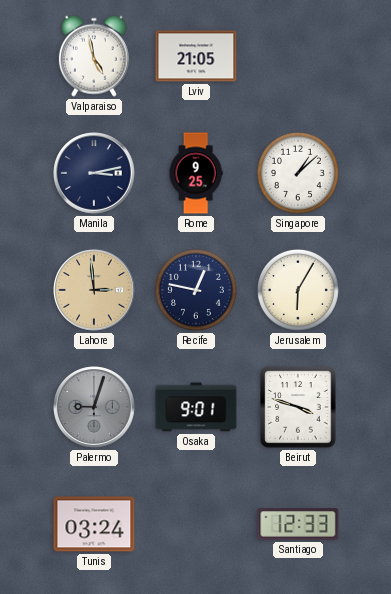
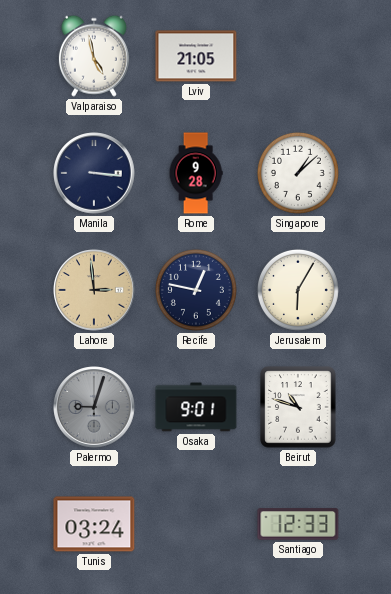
Manila: 3:13 -> 3:16 (94, 173)
Rome: 9:25 -> 9:28 (196, 173)
Beirut: 3:48 -> 10:48 (298, 407)
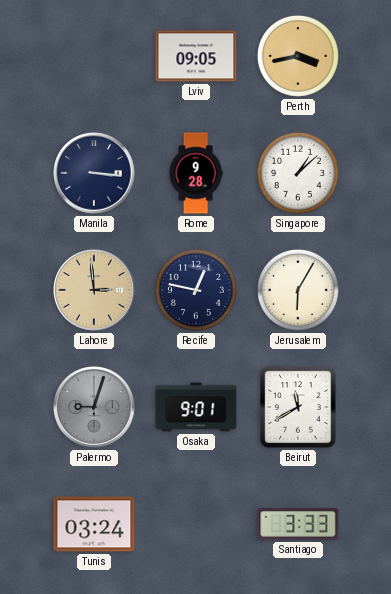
Valparaiso: 4:58 -> none (94, 56)
Lviv: 21:05 -> 09:05 (196, 56)
Perth: none -> 3:43 (298, 56)
Beirut: 10:48 -> 11:40 (298, 407)
Santiago: 12:33 -> 3:33 (298, 524)
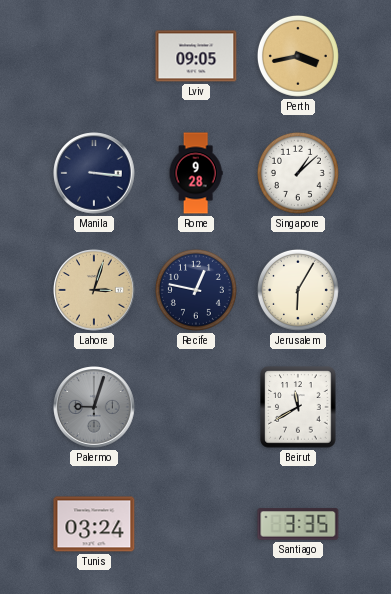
Lahore: 2:59 -> 3:03 (94, 290)
Osaka: 9:01 -> none (196, 407)
Santiago: 3:33 -> 3:35 (298, 524)
